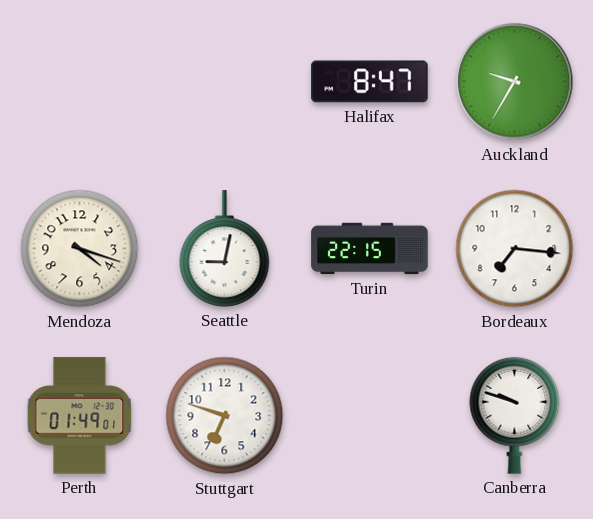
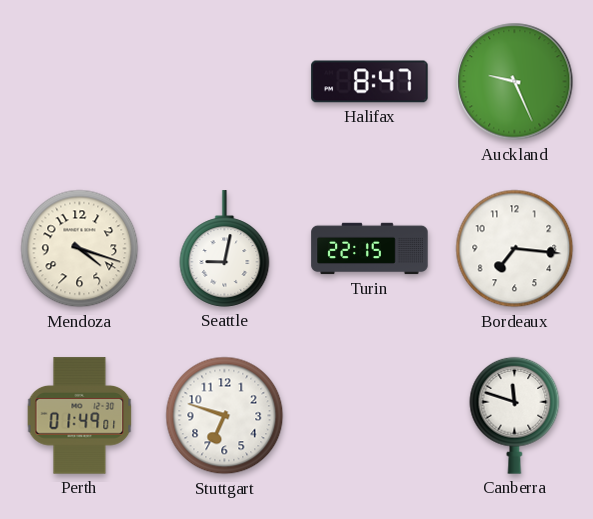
Auckland: 9:35 -> 9:26 (515, 82)
Canberra: 9:48 -> 11:48 (515, 415)
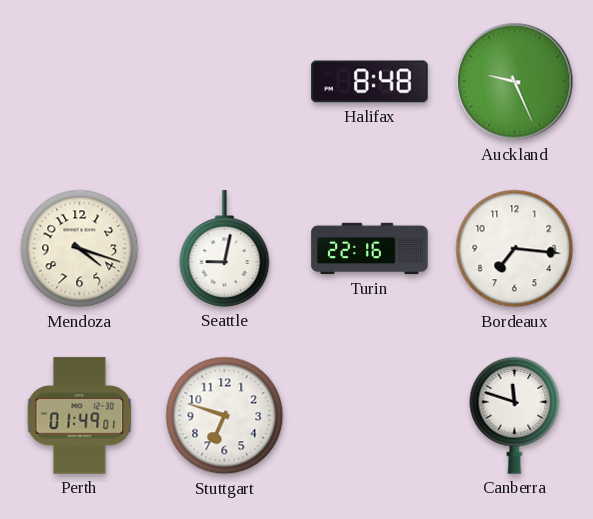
Halifax: 8:47 -> 8:48 (370, 82)
Turin: 22:15 -> 22:16 (370, 249)
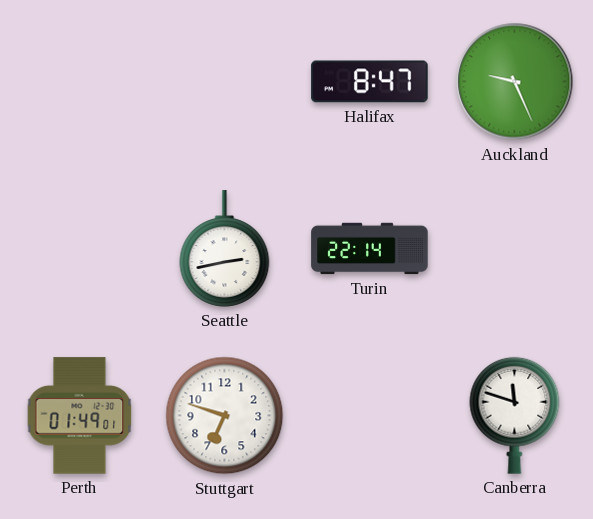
Halifax: 8:48 -> 8:47 (370, 82)
Mendoza: 4:18 -> none (80, 249)
Seattle: 9:02 -> 2:43 (225, 249)
Turin: 22:16 -> 22:14 (370, 249)
Bordeaux: 7:16 -> none (515, 249)
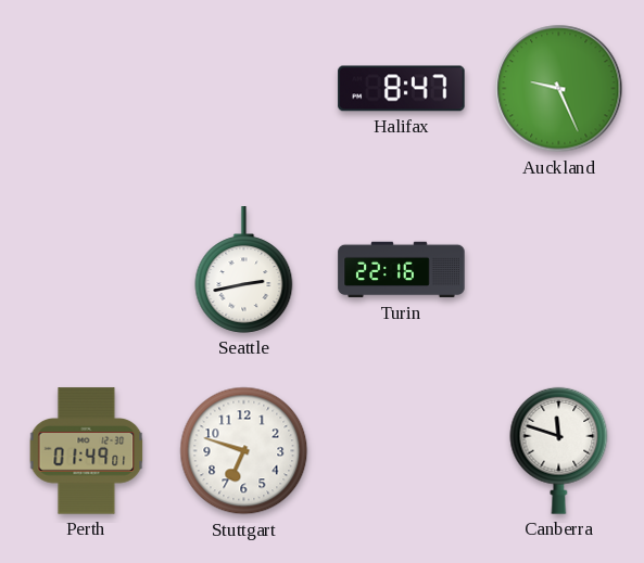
Turin: 22:14 -> 22:16 (402, 270)
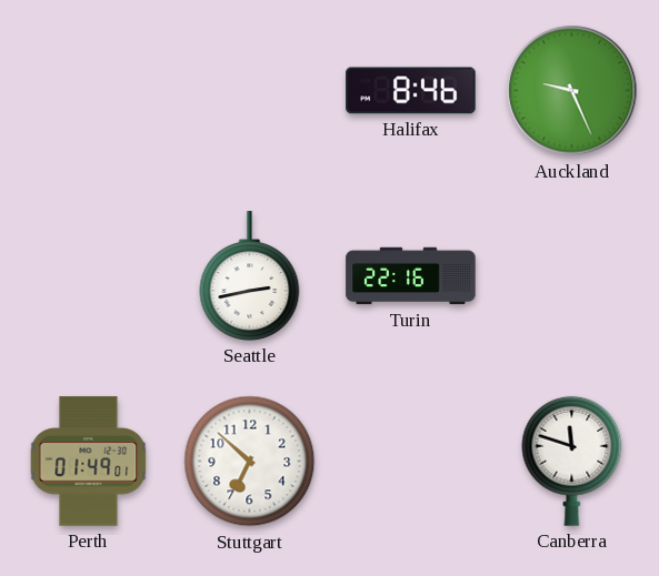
Halifax: 8:47 -> 8:46 (411, 91)
Stuttgart: 6:48 -> 6:52 (250, 462)
